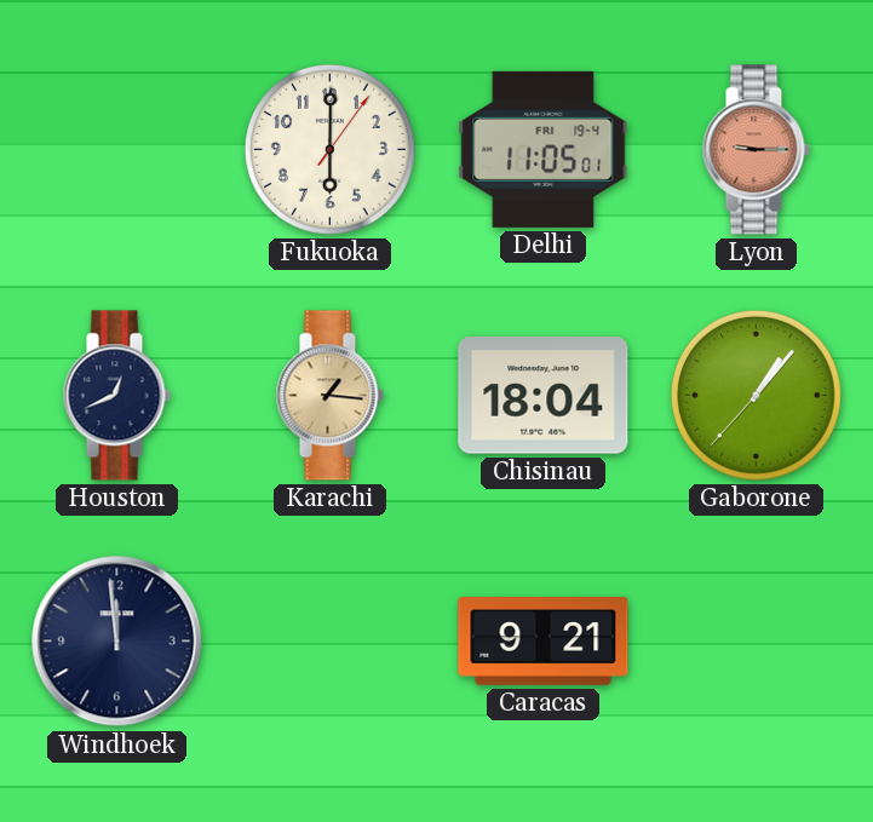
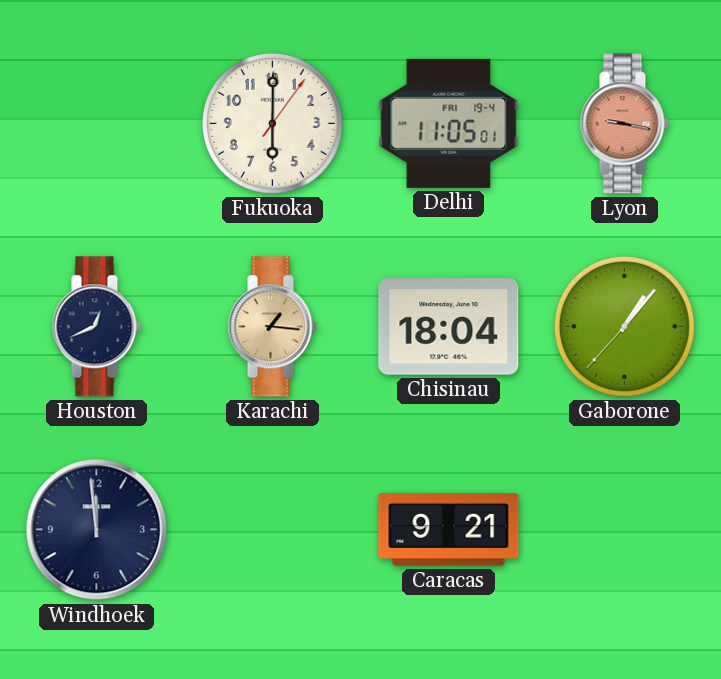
Lyon: 9:15 -> 9:17 (624, 124)
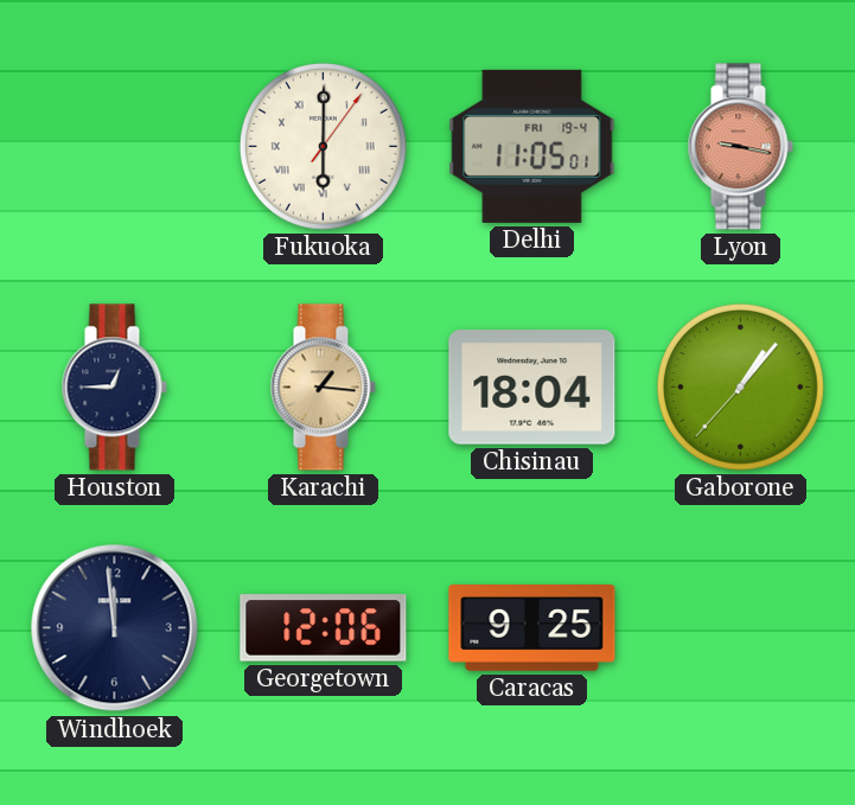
Fukuoka numerals: Arabic -> Roman (323, 146)
Houston: 12:41 -> 12:45 (114, 388)
Georgetown: none -> 12:06 (324, 628)
Caracas: 9:21 -> 9:25 (532, 628)
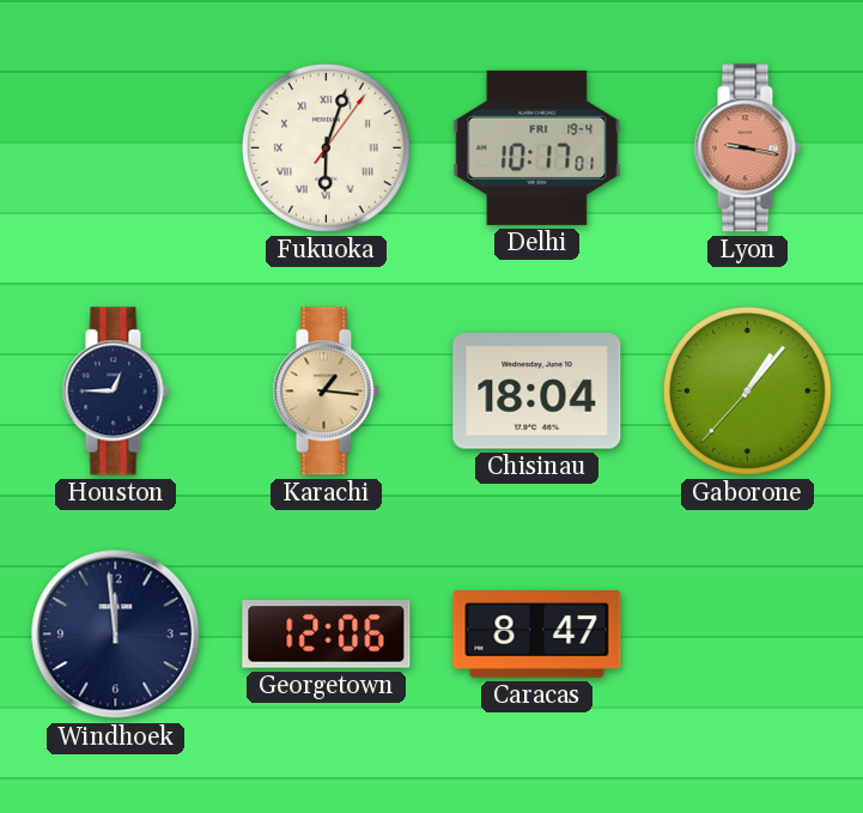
Fukuoka: 6:00 -> 6:03 (326, 147)
Delhi: 11:05 -> 10:17 (537, 147)
Caracas: 9:25 -> 8:47 (537, 635)
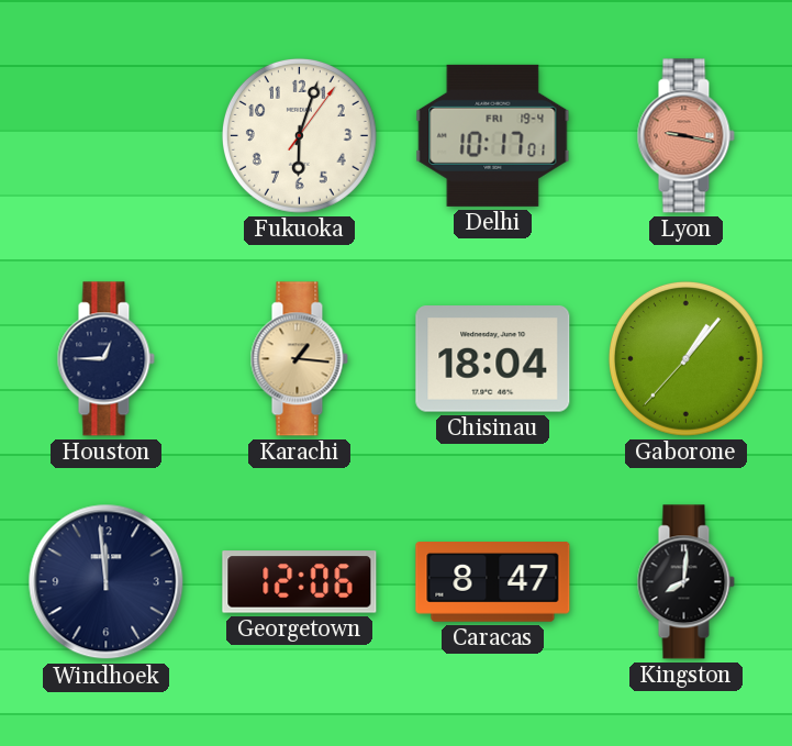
Fukuoka numerals: Roman -> Arabic (299, 135)
Kingston: none -> 8:01 (685, 582)
